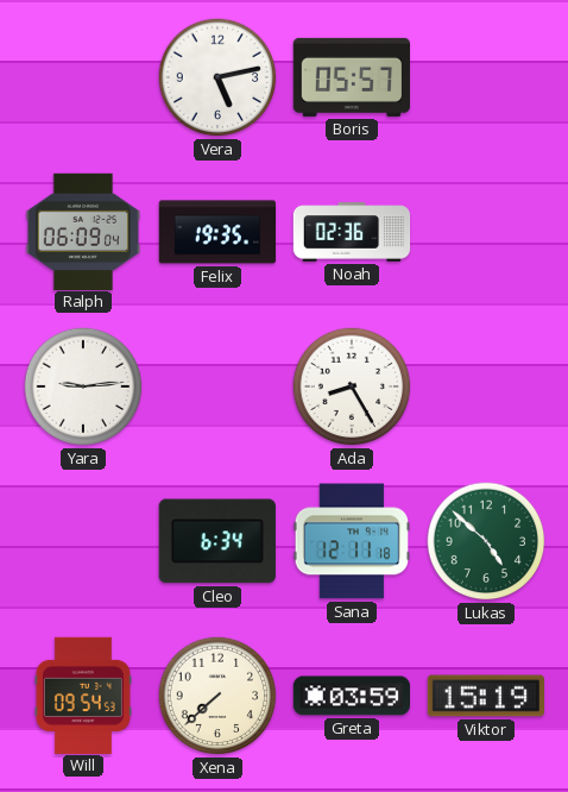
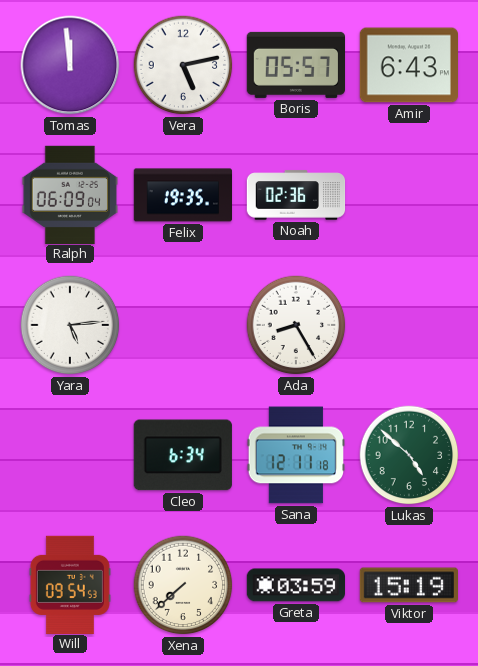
Tomas: none -> 11:59 (70, 65)
Amir: none -> 6:43 (408, 65)
Yara: 9:14 -> 5:14 (70, 325)
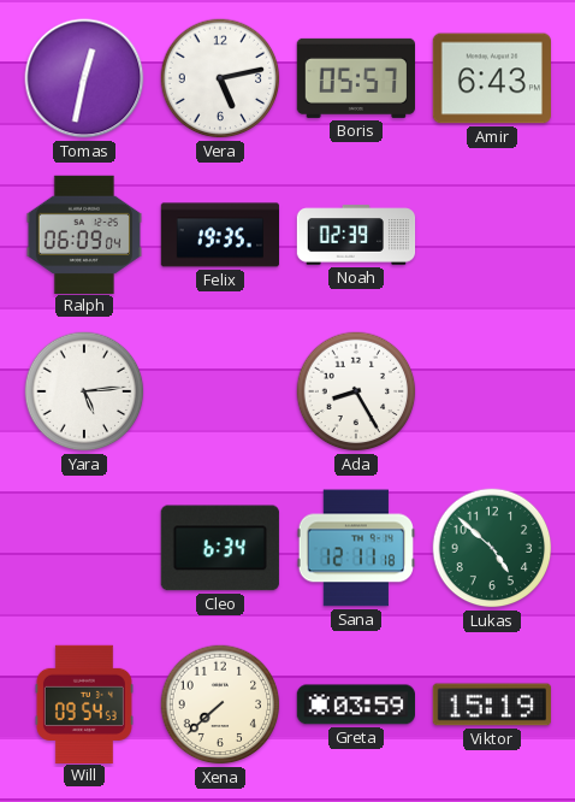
Tomas: 11:59 -> 12:32 (84, 78)
Noah: 02:36 -> 02:39 (356, 235)
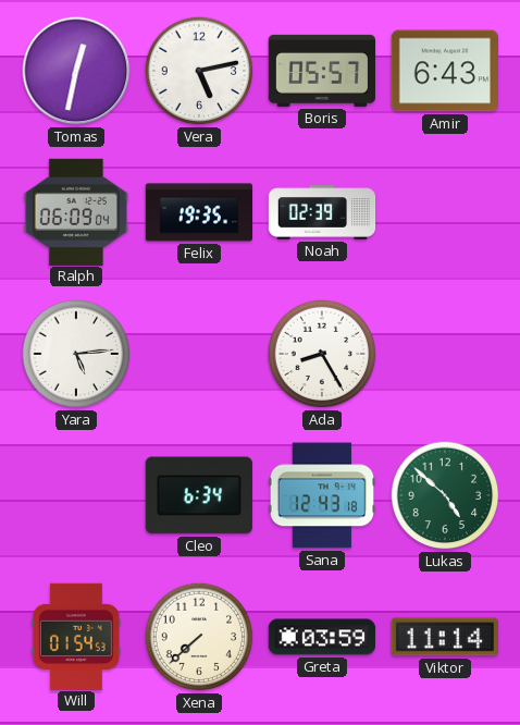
Sana: 12:11 -> 12:43 (321, 495)
Will: 09:54 -> 01:54 (76, 636)
Viktor: 15:19 -> 11:14 (444, 637)
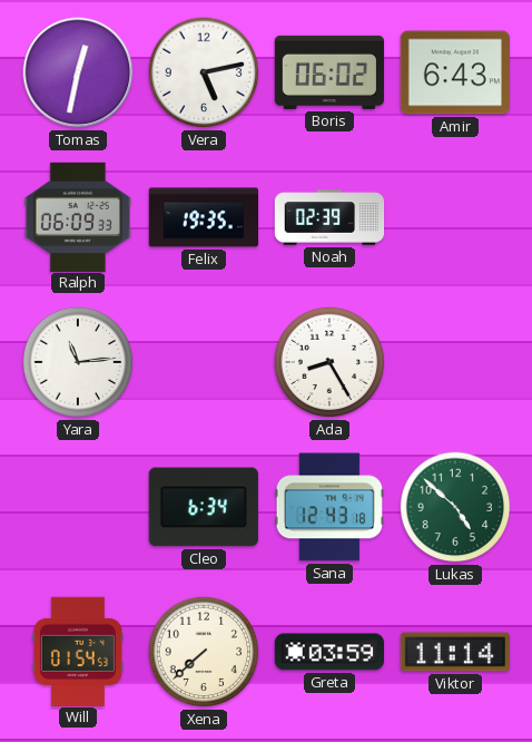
Boris: 05:57 -> 06:02 (328, 72)
Ralph: 06:09:04 -> 06:09:33 (78, 216)
Yara: 5:14 -> 11:14 (78, 362)
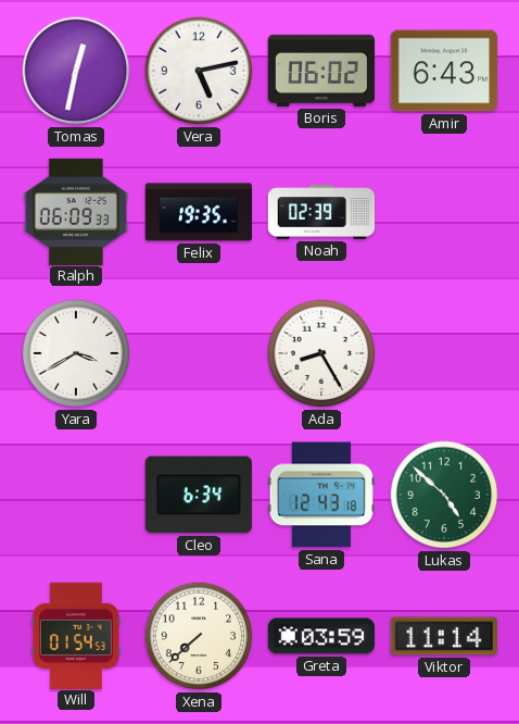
Yara: 11:14 -> 3:40 (76, 353)
